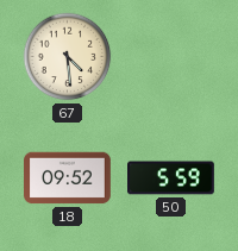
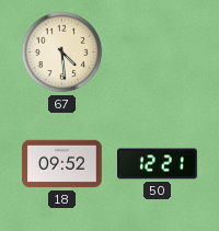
50: 5:59 -> 12:21 (158, 164)
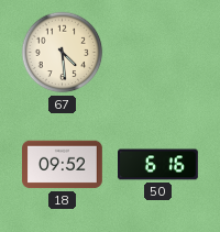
50: 12:21 -> 6:16 (158, 165)
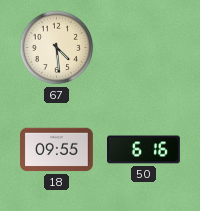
18: 09:52 -> 09:55 (57, 150)
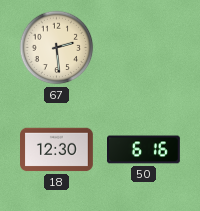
67: 4:29 -> 2:29 (57, 48)
18: 09:55 -> 12:30 (57, 150)
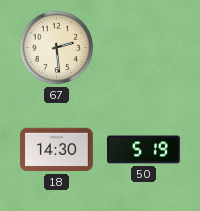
18: 12:30 -> 14:30 (57, 150)
50: 6:16 -> 5:19 (144, 150)
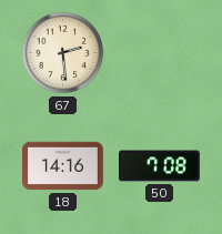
18: 14:30 -> 14:16 (63, 166)
50: 5:19 -> 7:08 (160, 166)
